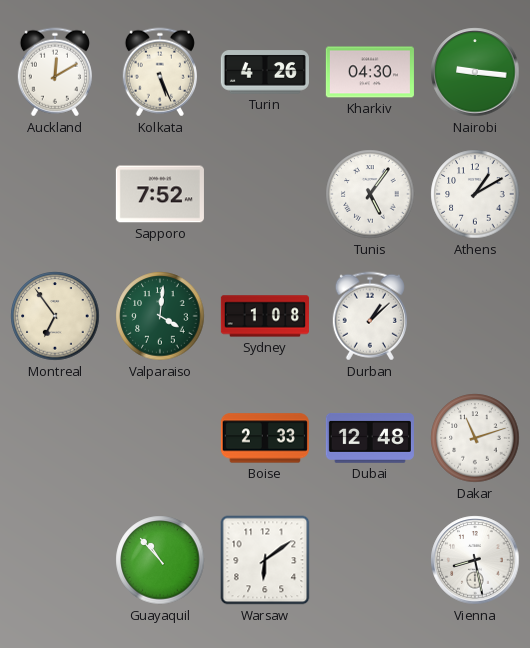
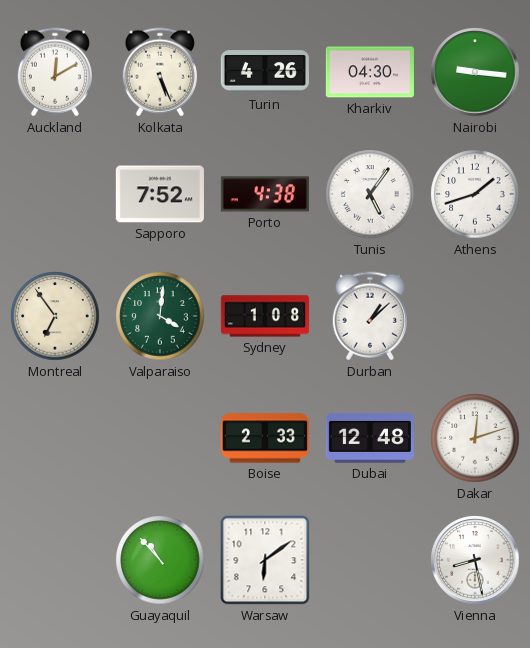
Porto: none -> 4:38 (265, 194)
Athens: 1:10 -> 1:42 (475, 194)
Dakar: 11:12 -> 12:12 (475, 438)
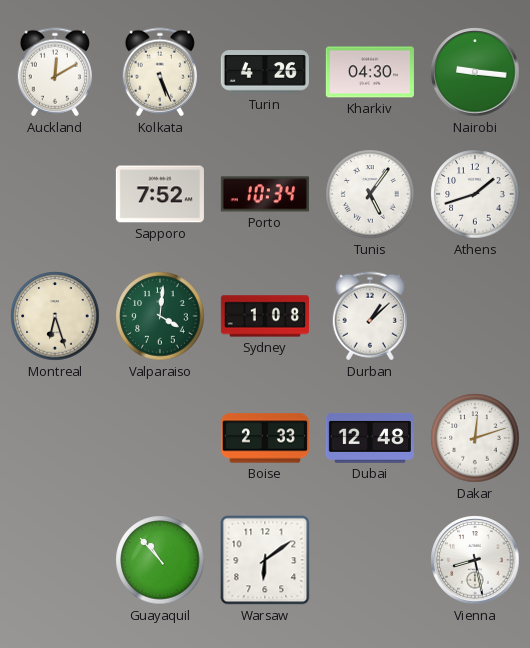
Porto: 4:38 -> 10:34 (265, 194)
Montreal: 6:54 -> 6:27 (55, 316)
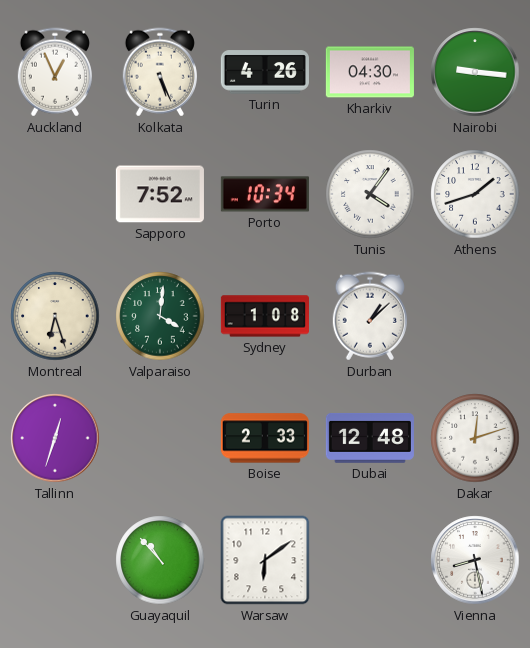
Auckland: 12:10 -> 12:56 (55, 72)
Tunis: 5:06 -> 4:06 (370, 194)
Tallinn: none -> 12:33 (55, 438)
